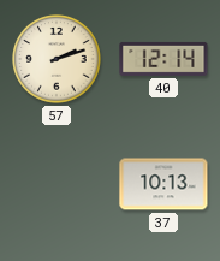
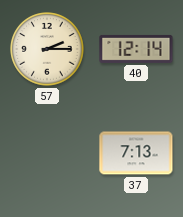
57: 2:12 -> 2:15 (47, 49)
37: 10:13 -> 7:13 (136, 153)
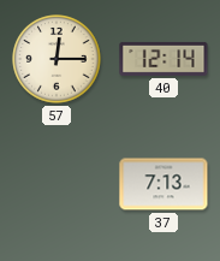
57: 2:15 -> 12:15 (57, 59)
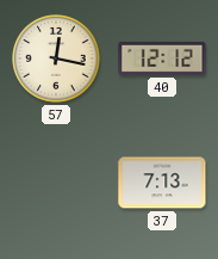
57: 12:15 -> 12:17 (56, 58)
40: 12:14 -> 12:12 (162, 58)
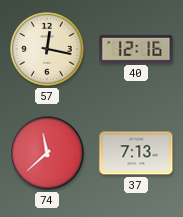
40: 12:12 -> 12:16 (136, 49)
74: none -> 11:38 (47, 153)
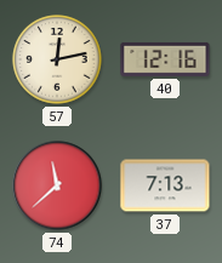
57: 12:17 -> 12:13 (57, 59)
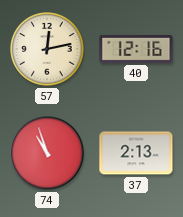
74: 11:38 -> 10:57 (47, 153)
37: 7:13 -> 2:13 (136, 153)
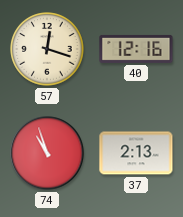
57: 12:13 -> 12:18 (47, 49)
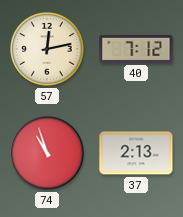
57: 12:18 -> 12:13 (47, 49)
40: 12:16 -> 7:12 (136, 49)
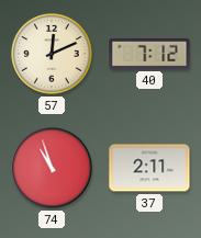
57: 12:13 -> 12:11 (52, 54)
37: 2:13 -> 2:11 (149, 168)
